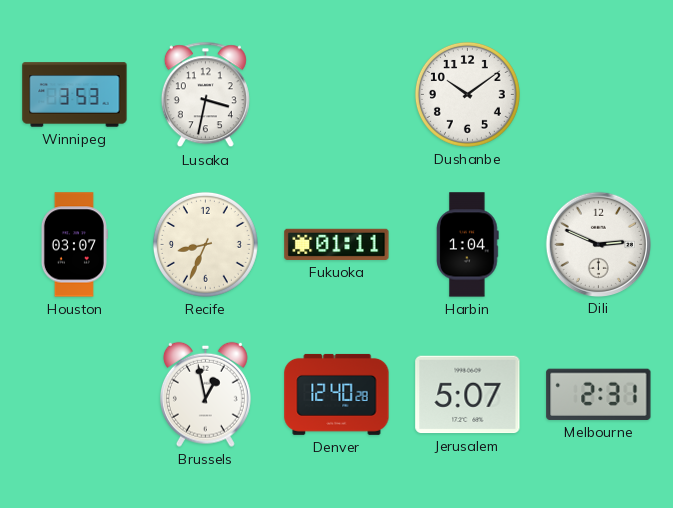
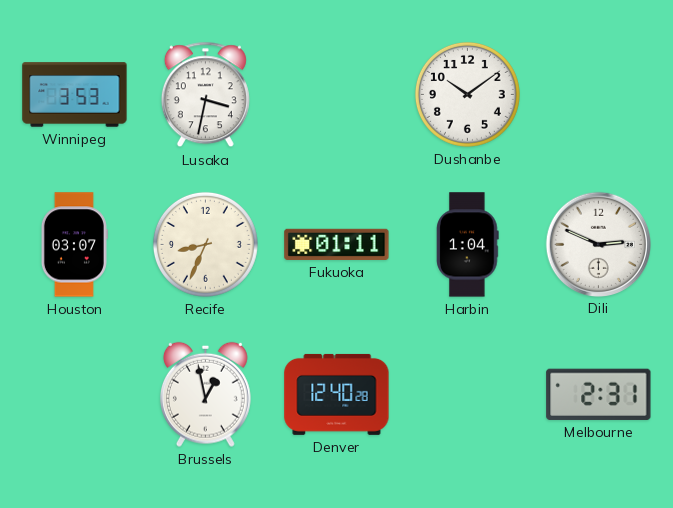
Jerusalem: 5:07 -> none (468, 395)
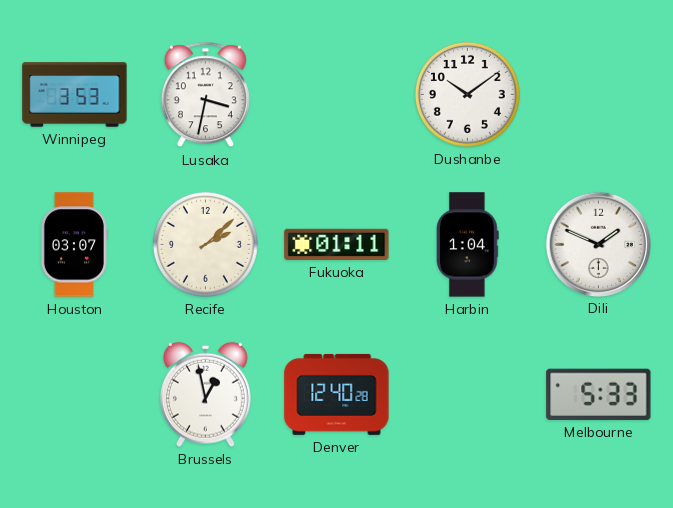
Recife: 8:34 -> 2:08 (205, 244)
Dili: 2:49 -> 1:49 (598, 244)
Melbourne: 2:31 -> 5:33 (599, 394)
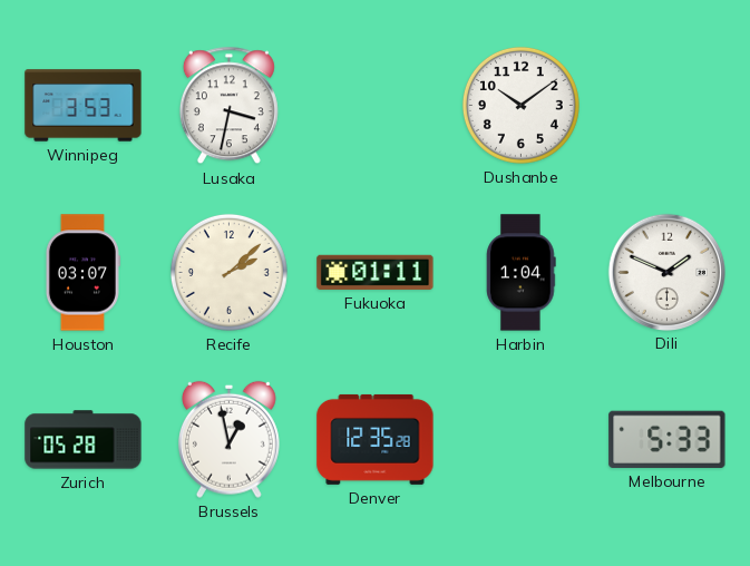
Zurich: none -> 05:28 (84, 440)
Denver: 12:40 -> 12:35 (376, 439)
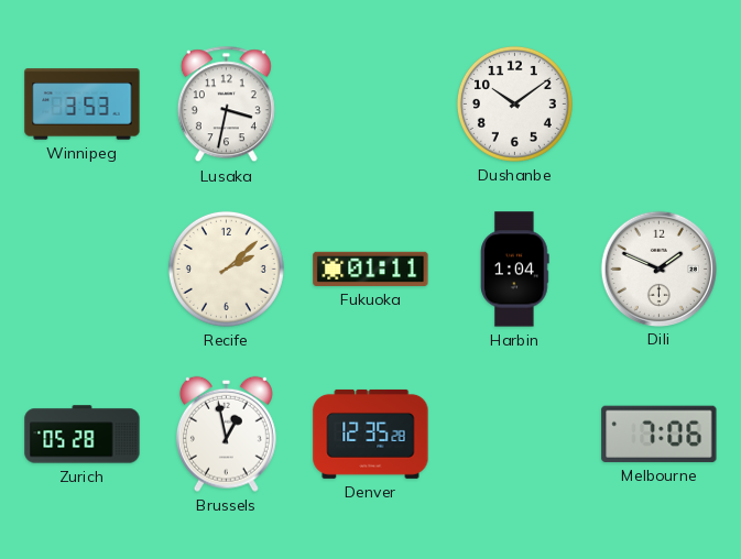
Houston: 03:07 -> none (82, 273)
Melbourne: 5:33 -> 7:06 (660, 434)
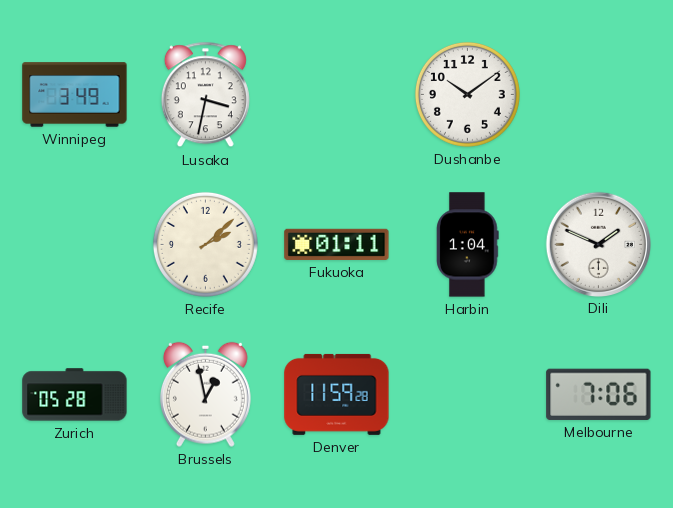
Winnipeg: 3:53 -> 3:49 (75, 95)
Denver: 12:35 -> 11:59 (337, 394)
